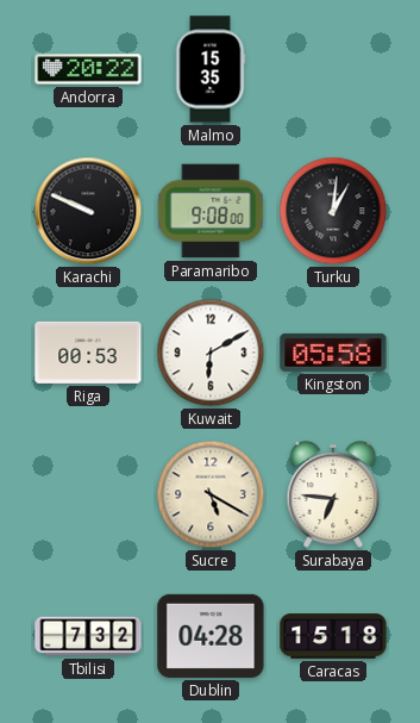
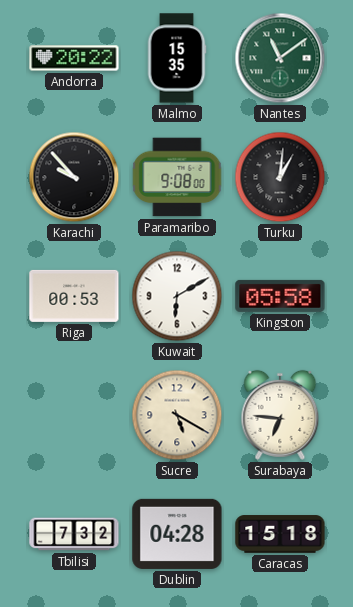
Nantes: none -> 11:09 (280, 58)
Karachi: 9:49 -> 9:53 (74, 177)
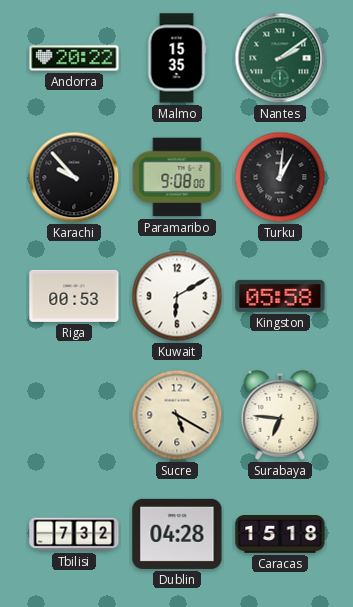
Nantes: 11:09 -> 2:09 (280, 58)
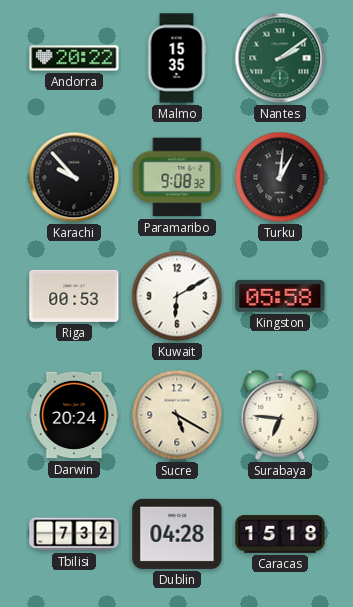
Paramaribo: 9:08:00 -> 9:08:32 (177, 177)
Darwin: none -> 20:24 (74, 415)
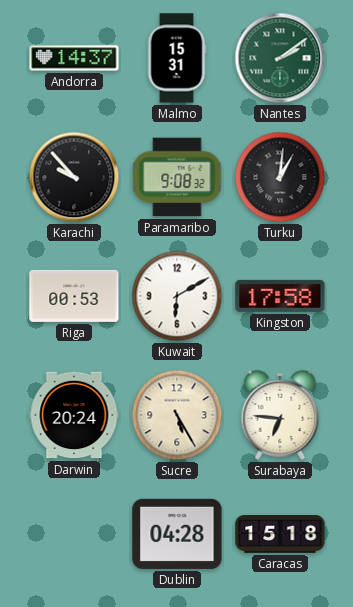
Andorra: 20:22 -> 14:37 (74, 58)
Malmo: 15:35 -> 15:31 (177, 58)
Kingston: 05:58 -> 17:58 (280, 296)
Sucre: 5:20 -> 5:25 (177, 415)
Tbilisi: 7:32 -> none (74, 534)
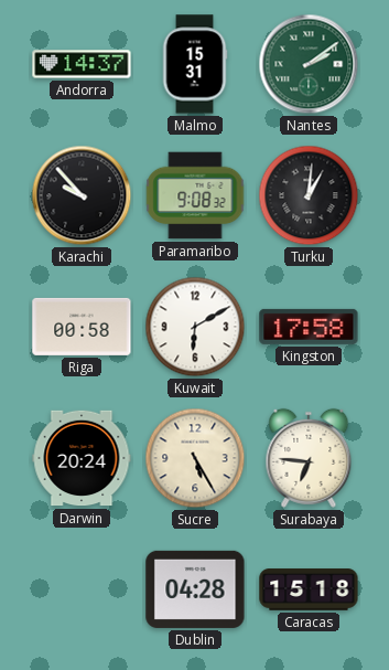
Riga: 00:53 -> 00:58 (82, 327)
